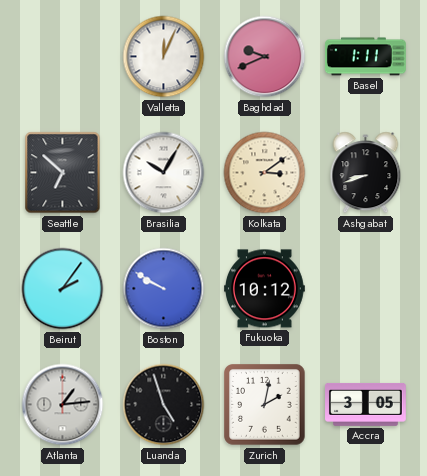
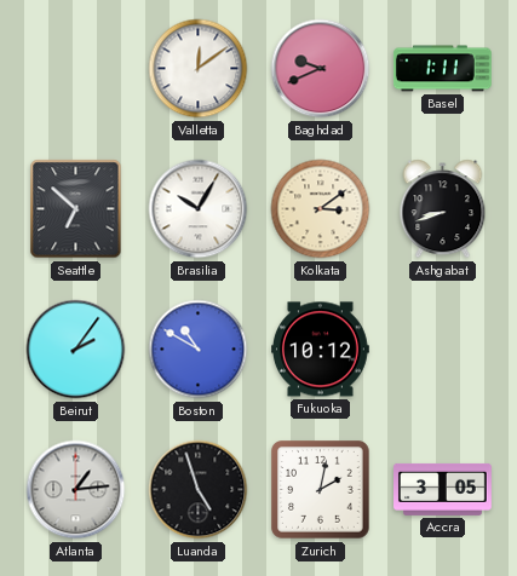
Valletta: 12:04 -> 12:09 (199, 69)
Boston: 9:50 -> 10:50 (199, 350)
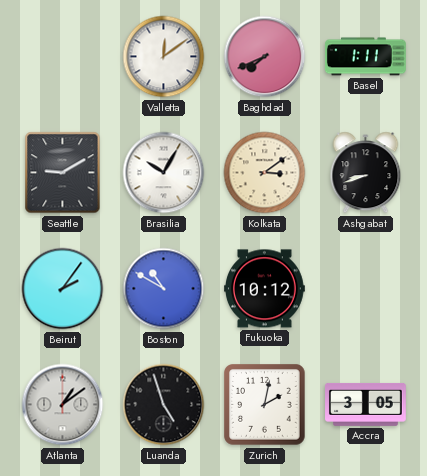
Baghdad: 9:41 -> 7:41 (265, 57)
Seattle: 6:52 -> 9:10 (63, 173)
Atlanta: 1:14 -> 1:09 (63, 405)
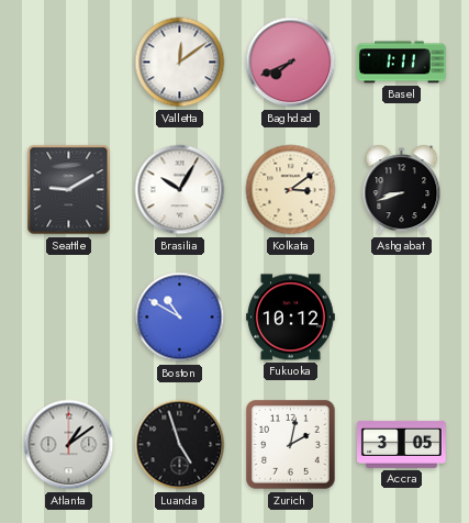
Beirut: 2:06 -> none (63, 289)
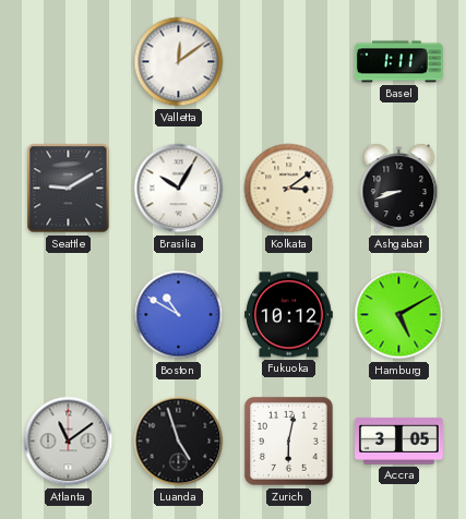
Baghdad: 7:41 -> none (291, 63)
Hamburg: none -> 5:10 (399, 315)
Atlanta: 1:09 -> 11:09 (69, 442)
Zurich: 2:02 -> 6:02 (289, 442)
